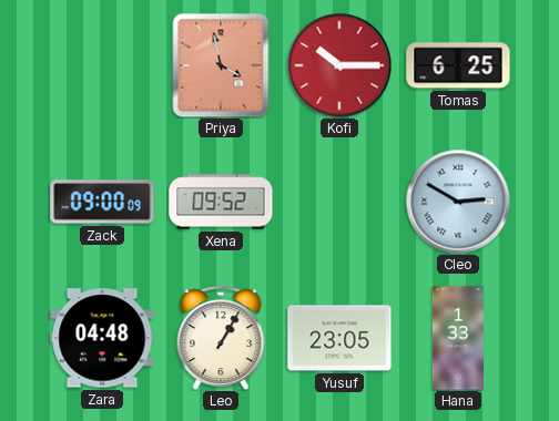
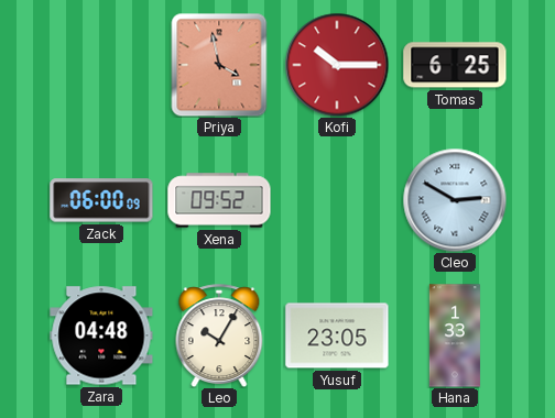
Zack: 09:00 -> 06:00 (101, 200)
Leo: 1:05 -> 10:05 (219, 335)
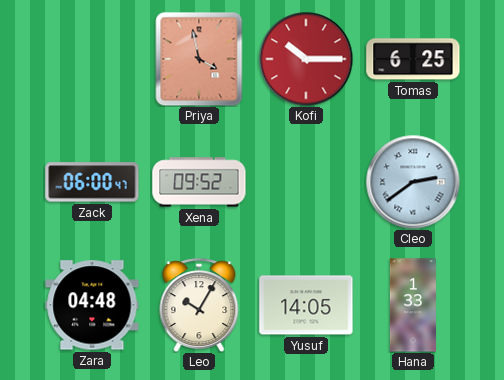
Zack: 06:00:09 -> 06:00:47 (92, 182)
Cleo: 2:50 -> 2:39 (413, 182)
Yusuf: 23:05 -> 14:05 (306, 305)
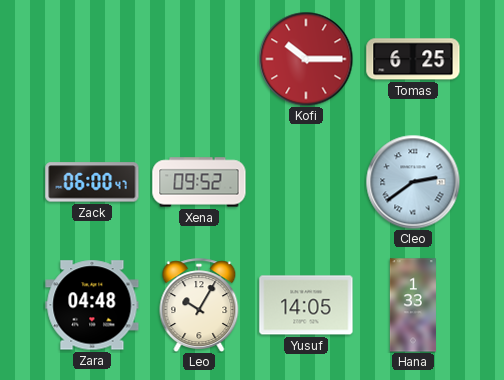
Priya: 3:58 -> none (199, 59)
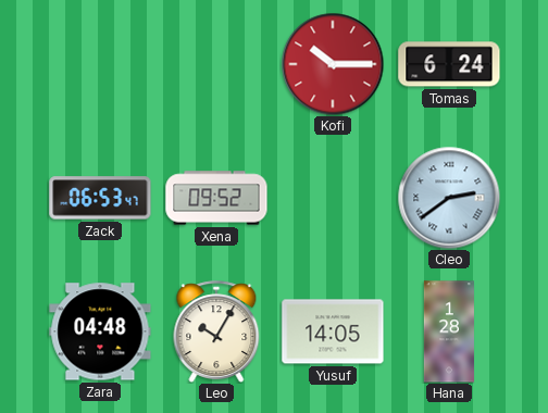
Tomas: 6:25 -> 6:24 (449, 64)
Zack: 06:00 -> 06:53 (100, 198)
Hana: 1:33 -> 1:28 (449, 331)
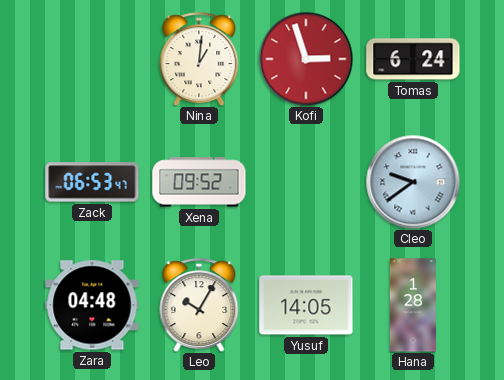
Nina: none -> 1:01 (199, 59)
Kofi: 10:15 -> 2:57 (306, 59)
Cleo: 2:39 -> 9:39 (413, 182)
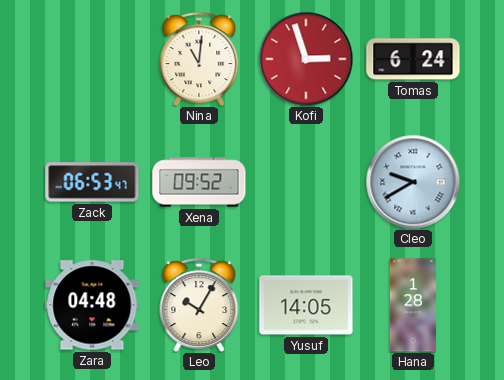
Nina: 1:01 -> 11:01 (199, 59)
Cleo: 9:39 -> 9:40 (413, 182)
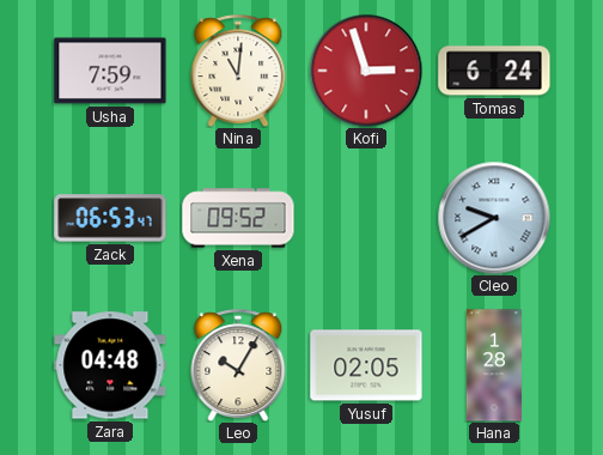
Usha: none -> 7:59 (110, 71)
Yusuf: 14:05 -> 02:05 (366, 365)
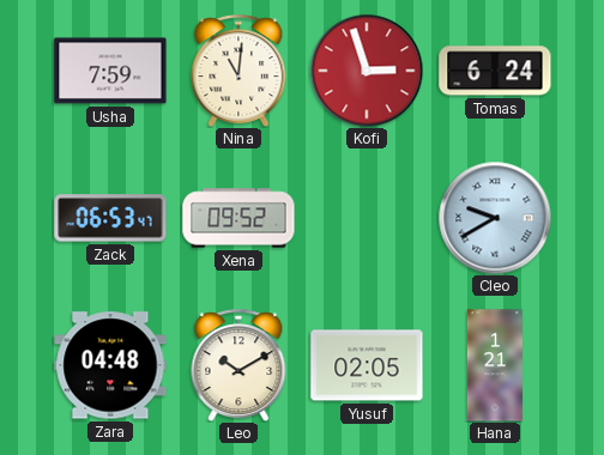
Leo: 10:05 -> 10:10 (238, 365)
Hana: 1:28 -> 1:21 (495, 365)
